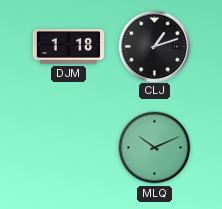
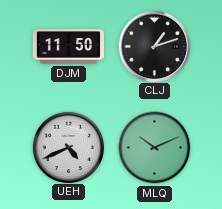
DJM: 1:18 -> 11:50 (68, 47)
UEH: none -> 4:41 (68, 147)
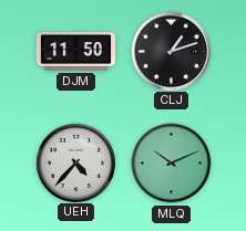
UEH: 4:41 -> 4:37 (75, 162)
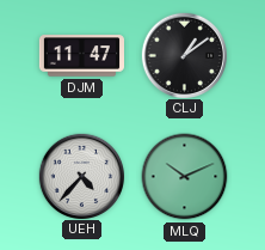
DJM: 11:50 -> 11:47 (81, 56)
CLJ: 1:12 -> 1:09 (184, 55)
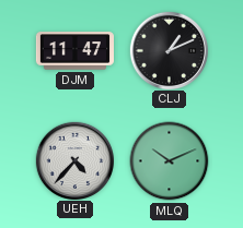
CLJ: 1:09 -> 1:11 (169, 50)
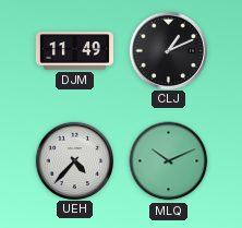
DJM: 11:47 -> 11:49 (74, 51)
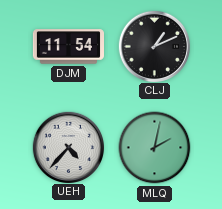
DJM: 11:49 -> 11:54 (68, 47)
MLQ: 10:11 -> 2:02 (155, 148)
